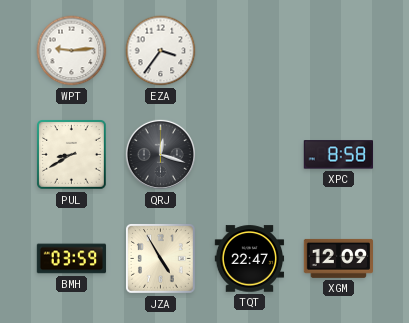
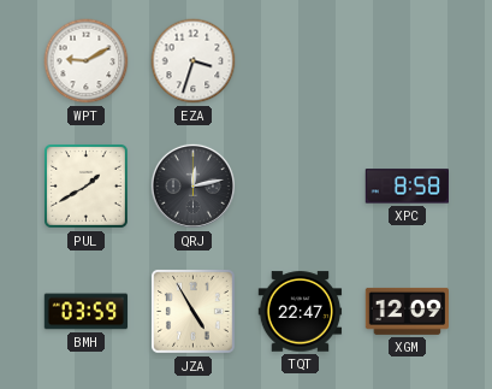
WPT: 9:14 -> 9:10 (87, 61)
EZA: 3:36 -> 3:33 (194, 61)
PUL: 8:40 -> 1:40 (87, 187)
QRJ: 12:18 -> 12:13 (192, 185)
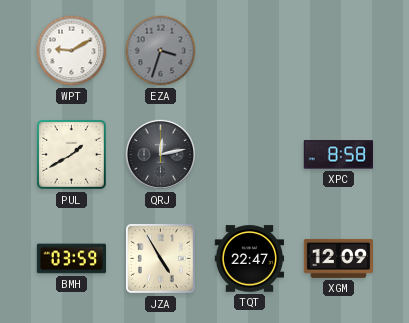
EZA dial: white -> grey (161, 51)
